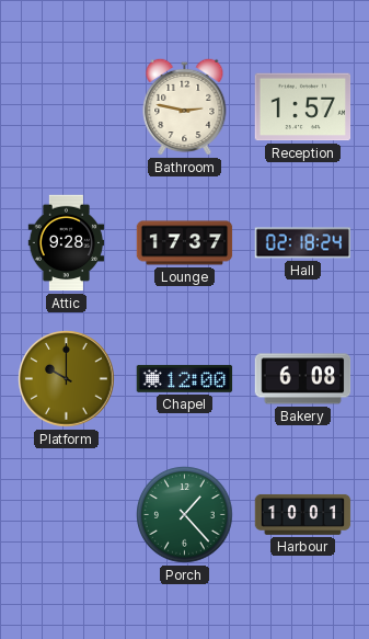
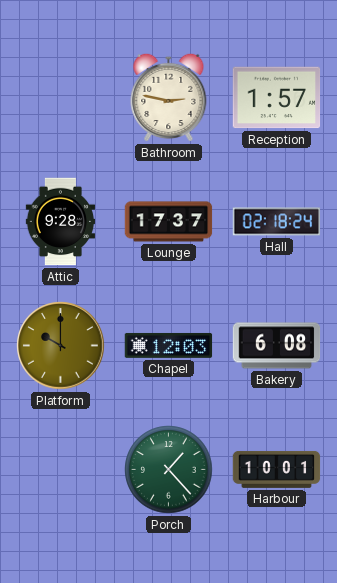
Chapel: 12:00 -> 12:03 (169, 345)
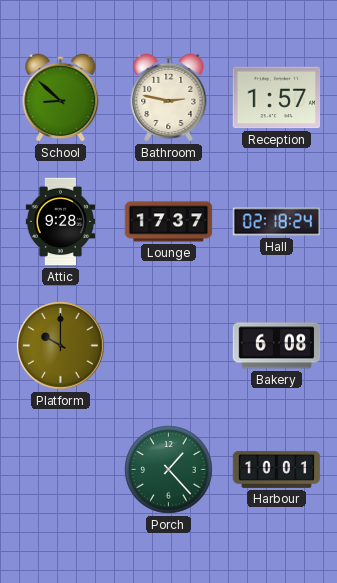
School: none -> 8:52 (61, 97)
Chapel: 12:03 -> none (169, 345)
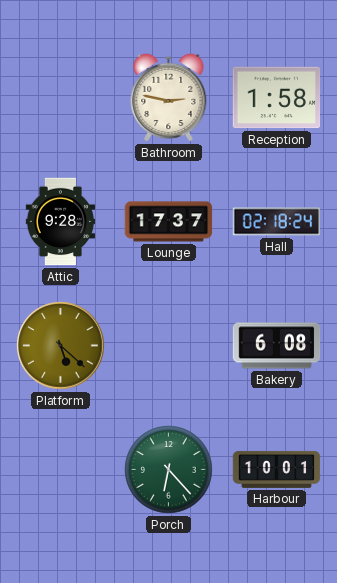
School: 8:52 -> none (61, 97)
Reception: 1:57 -> 1:58 (277, 98)
Platform: 10:00 -> 5:22 (61, 346)
Porch: 1:23 -> 6:23 (169, 470)
